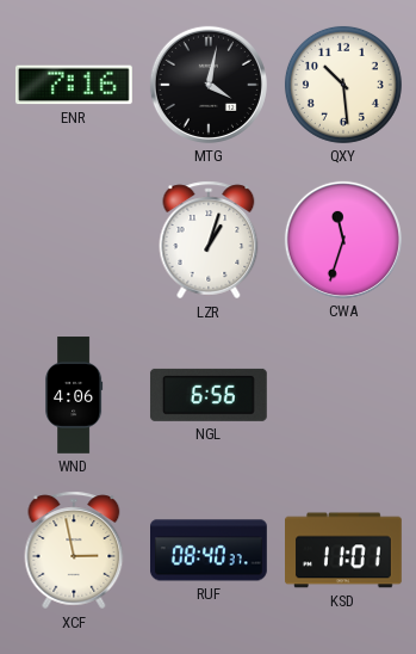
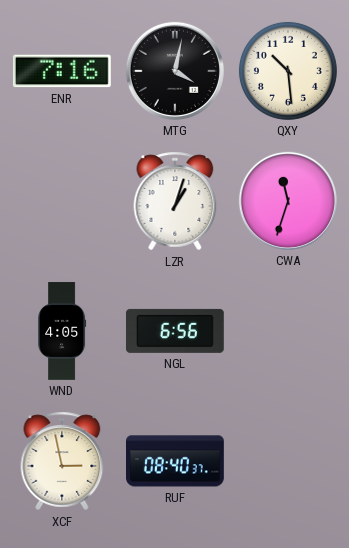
WND: 4:06 -> 4:05 (62, 331)
KSD: 11:01 -> none (344, 550)
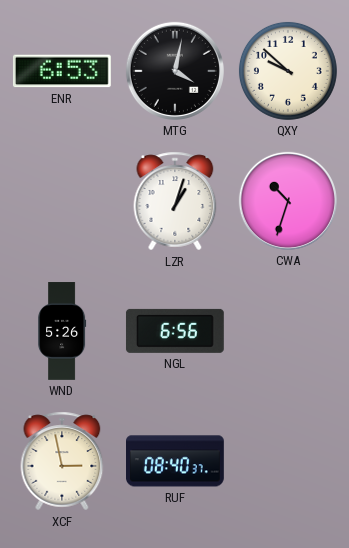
ENR: 7:16 -> 6:53 (62, 71)
QXY: 10:29 -> 9:52 (288, 71)
CWA: 11:33 -> 10:33 (288, 201)
WND: 4:05 -> 5:26 (62, 331)
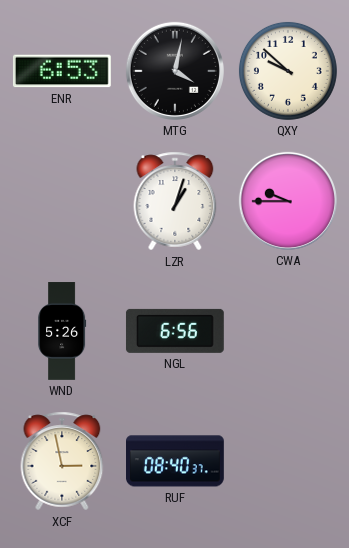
CWA: 10:33 -> 9:45 (288, 201)
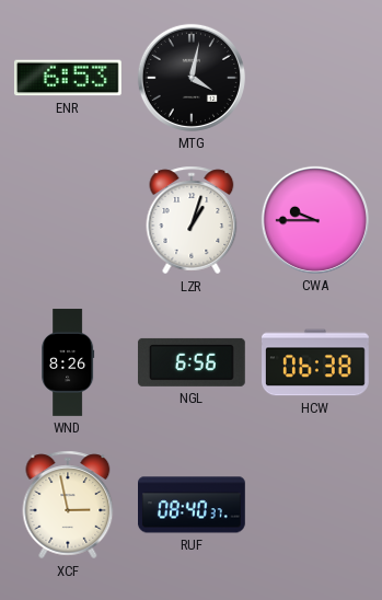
QXY: 9:52 -> none (288, 71)
WND: 5:26 -> 8:26 (68, 362)
HCW: none -> 06:38 (316, 362)
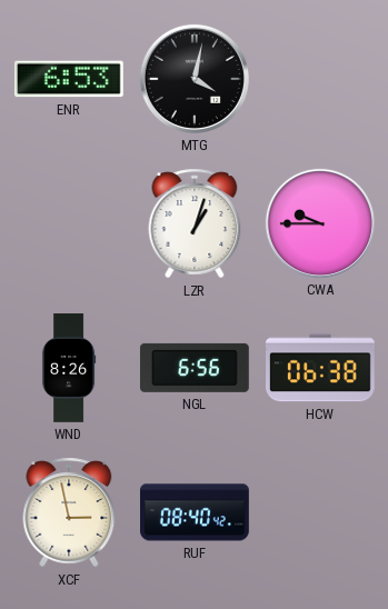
RUF: 08:40:37 -> 08:40:42 (196, 512)
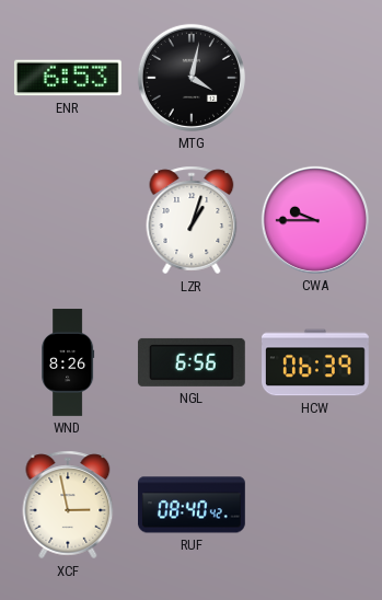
HCW: 06:38 -> 06:39 (316, 362)
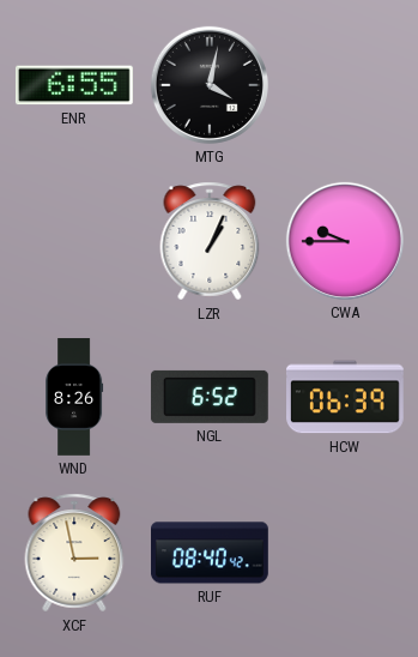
ENR: 6:53 -> 6:55 (74, 85)
LZR: 1:03 -> 1:04 (210, 241)
NGL: 6:56 -> 6:52 (210, 397)
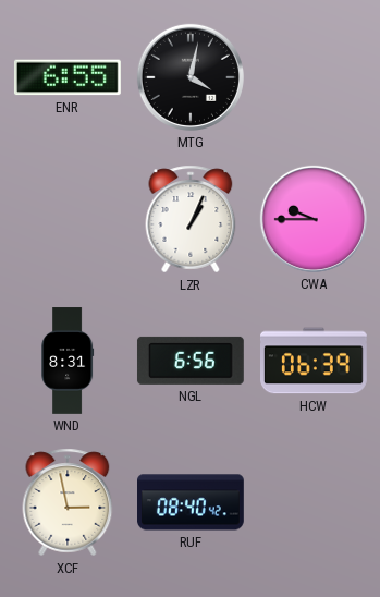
WND: 8:26 -> 8:31 (68, 361)
NGL: 6:52 -> 6:56 (191, 361)
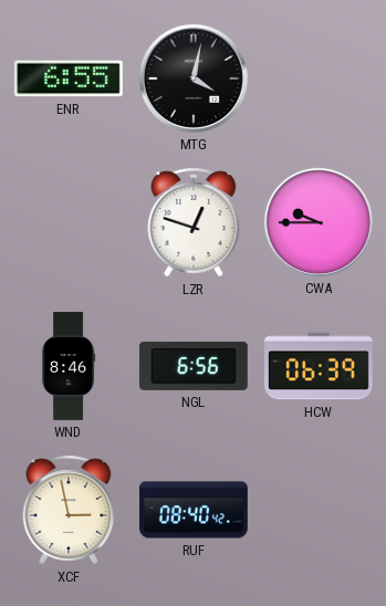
LZR: 1:04 -> 12:48 (194, 222)
WND: 8:31 -> 8:46 (69, 366)
